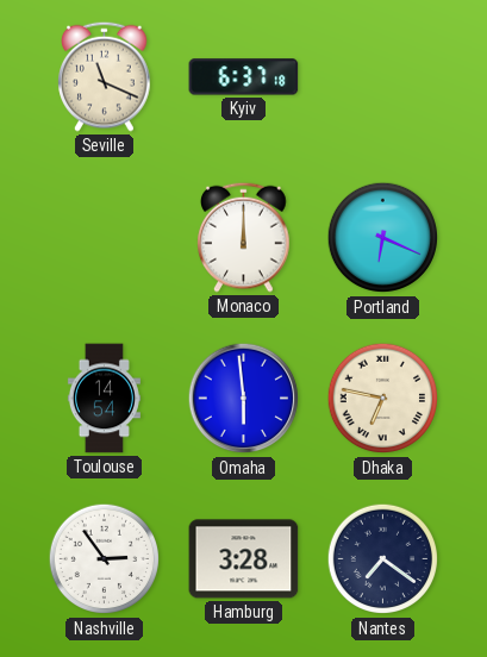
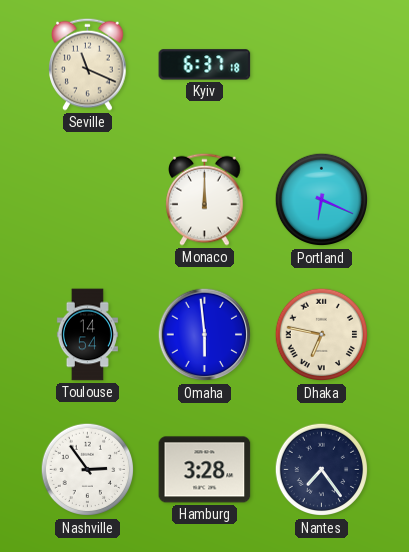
Nantes: 7:21 -> 7:24 (322, 470)
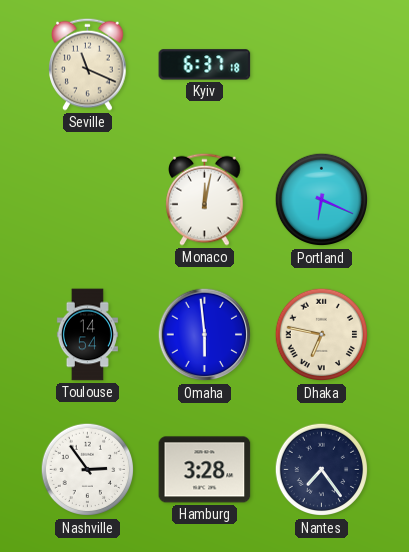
Monaco: 12:00 -> 12:02 (205, 199)
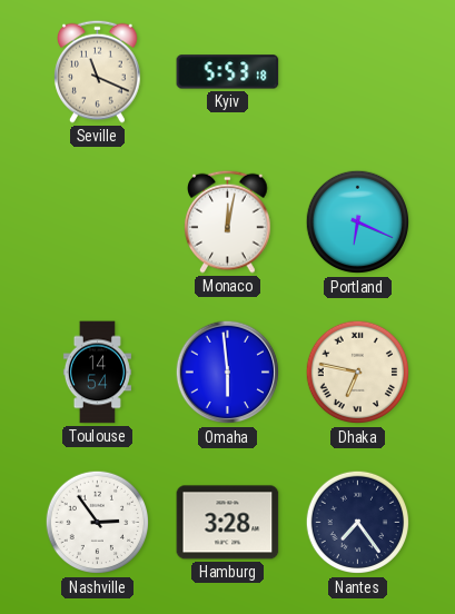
Kyiv: 6:37 -> 5:53 (228, 72)
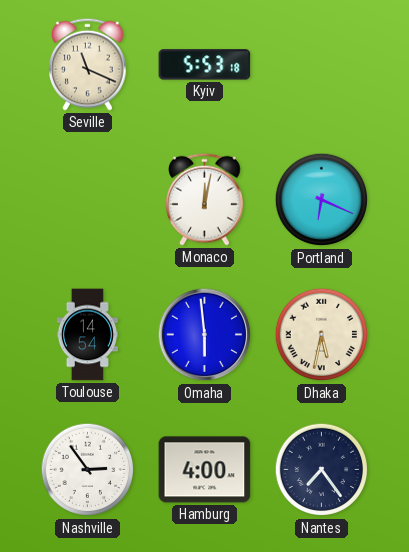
Dhaka: 6:47 -> 5:32 (322, 335)
Hamburg: 3:28 -> 4:00 (205, 470)
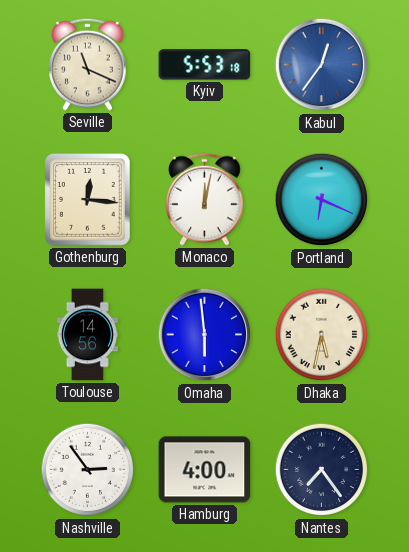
Kabul: none -> 12:36 (322, 65)
Gothenburg: none -> 12:16 (88, 200)
Toulouse: 14:54 -> 14:56 (87, 335)
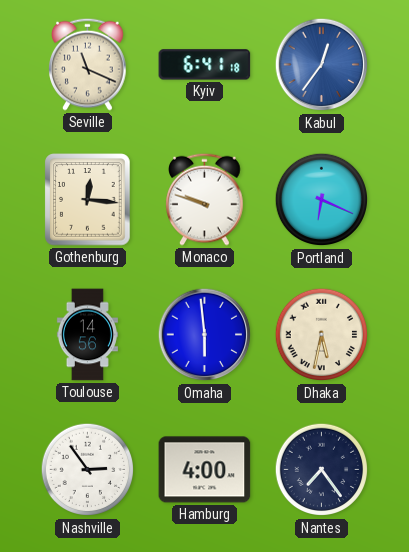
Kyiv: 5:53 -> 6:41 (205, 65)
Monaco: 12:02 -> 9:48 (205, 199)
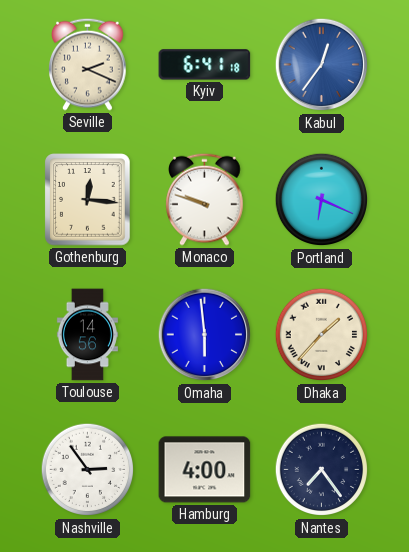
Seville: 11:19 -> 2:19 (88, 64)
Dhaka: 5:32 -> 1:37 (322, 335)
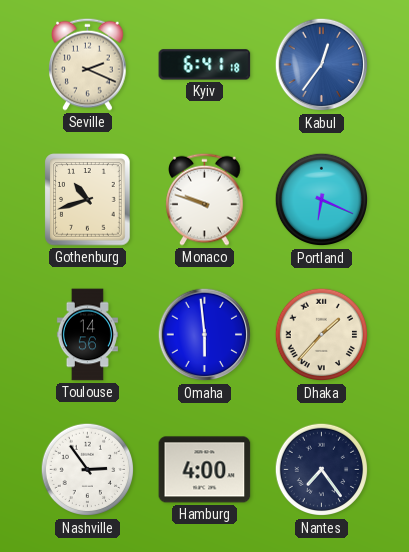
Gothenburg: 12:16 -> 10:42 (88, 200)
